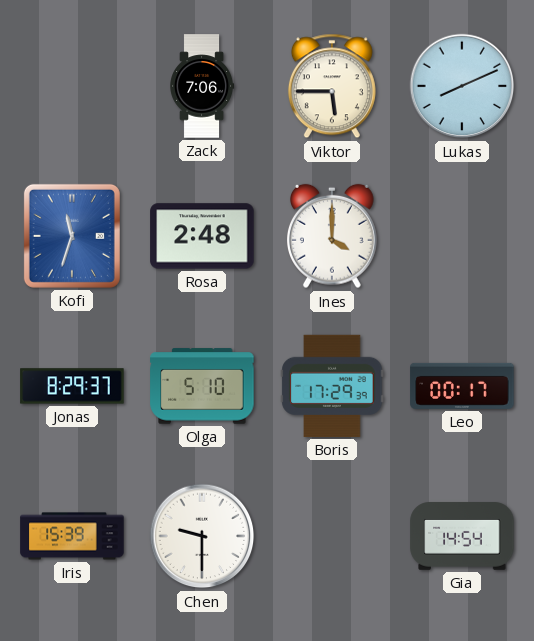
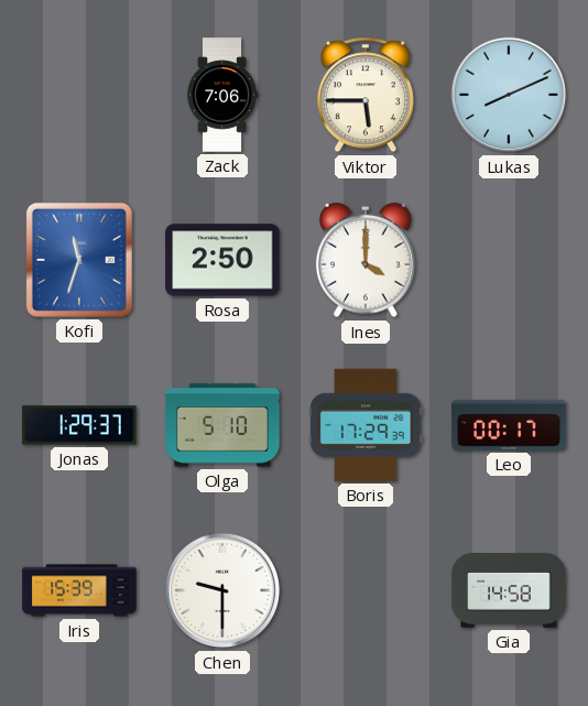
Rosa: 2:48 -> 2:50 (222, 260)
Jonas: 8:29 -> 1:29 (79, 425)
Gia: 14:54 -> 14:58 (509, 590)
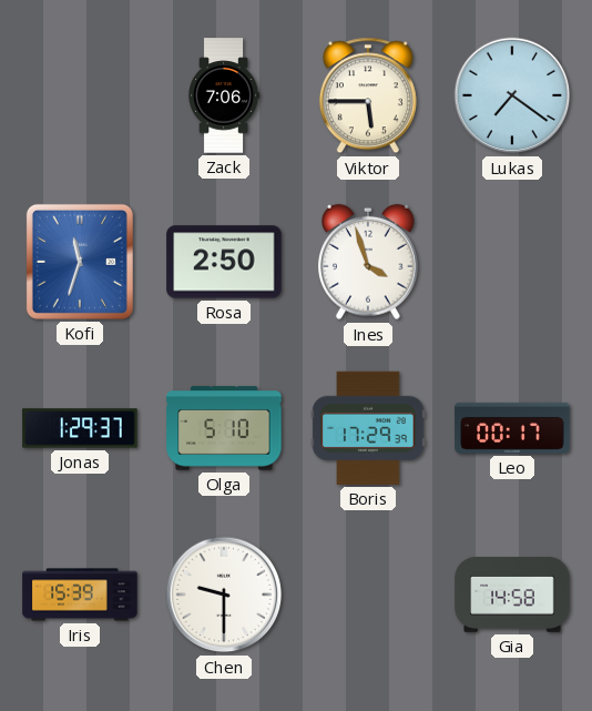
Lukas: 8:11 -> 7:21 (512, 95)
Ines: 4:00 -> 3:57 (369, 262)
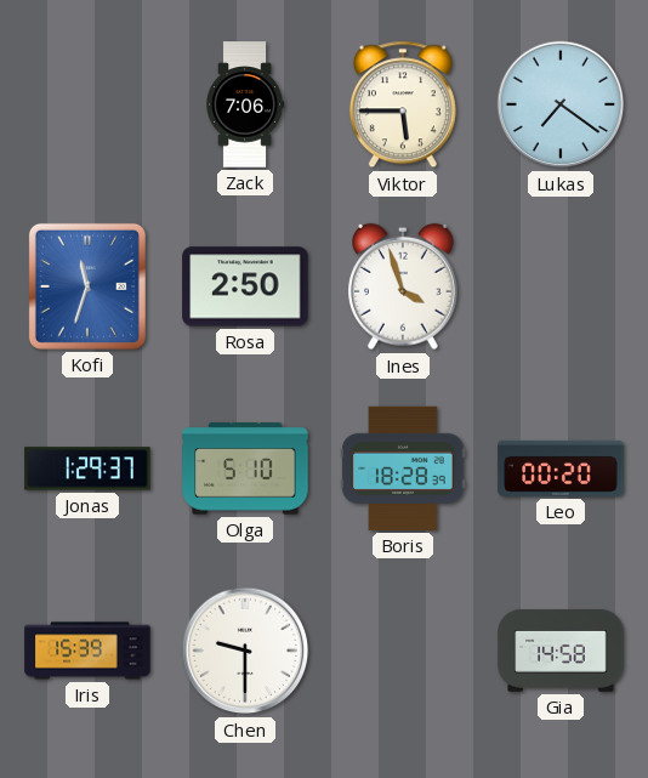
Boris: 17:29 -> 18:28 (403, 468)
Leo: 00:17 -> 00:20 (561, 468)
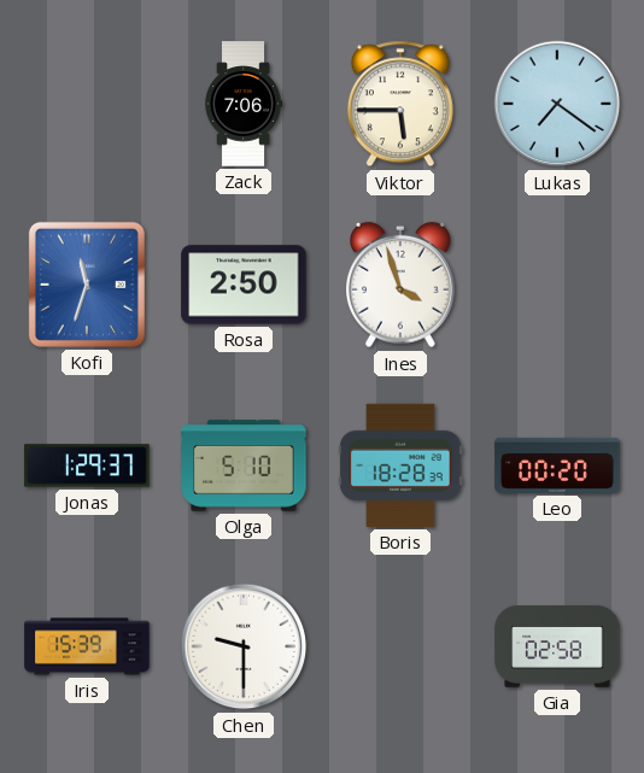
Gia: 14:58 -> 02:58 (557, 646)
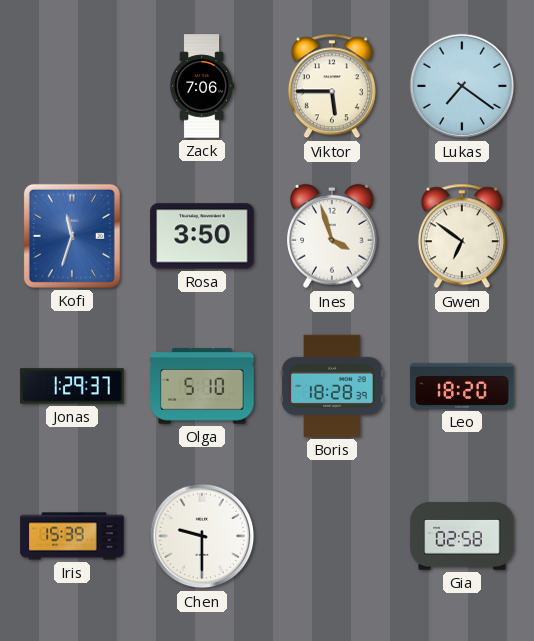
Rosa: 2:50 -> 3:50 (202, 236)
Gwen: none -> 6:51 (462, 236)
Leo: 00:20 -> 18:20 (462, 386)
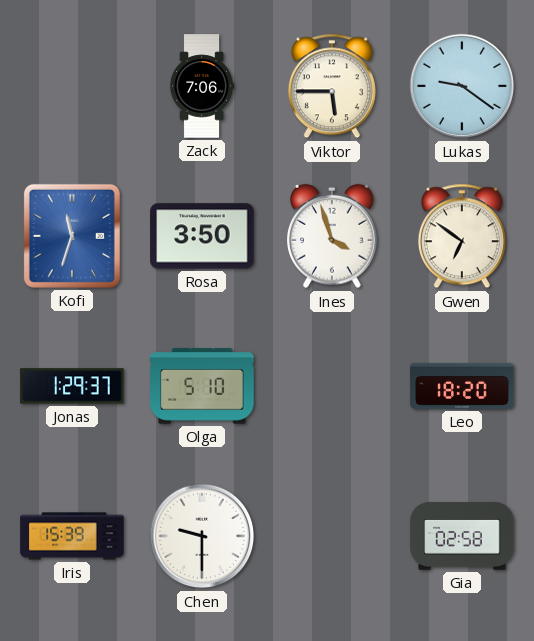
Lukas: 7:21 -> 9:21 (462, 86)
Boris: 18:28 -> none (332, 386)
